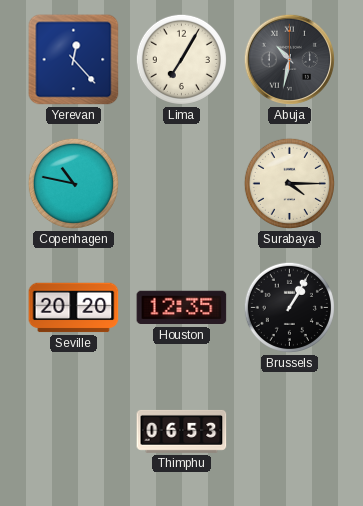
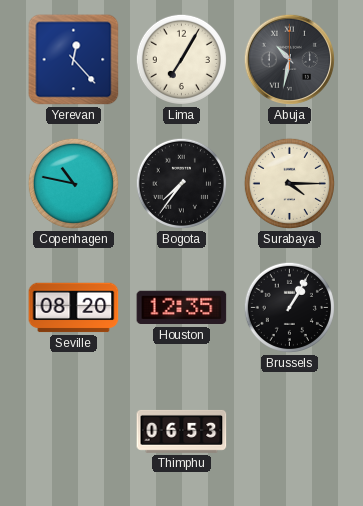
Bogota: none -> 7:36 (181, 183)
Seville: 20:20 -> 08:20 (74, 308)
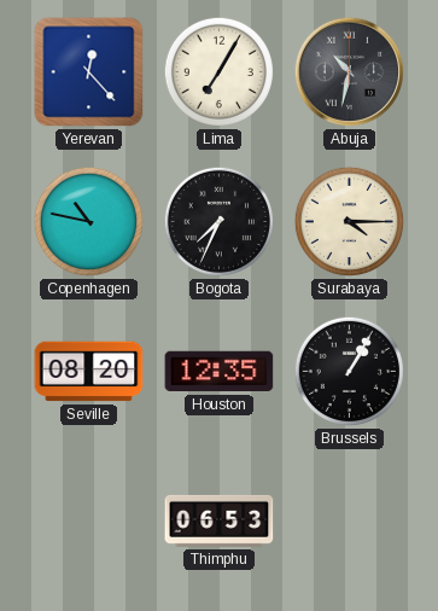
Bogota: 7:36 -> 7:34 (218, 221)
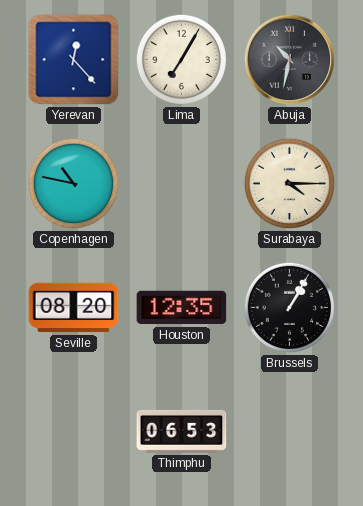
Bogota: 7:34 -> none (218, 221)
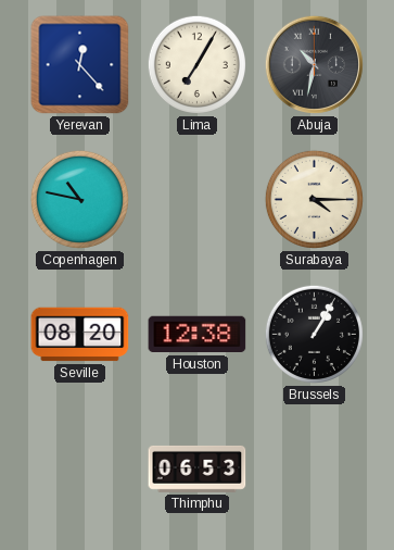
Houston: 12:35 -> 12:38 (198, 335)
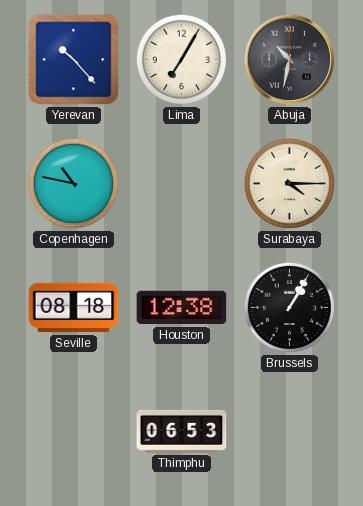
Yerevan: 12:23 -> 10:23 (74, 60)
Seville: 08:20 -> 08:18 (74, 308)
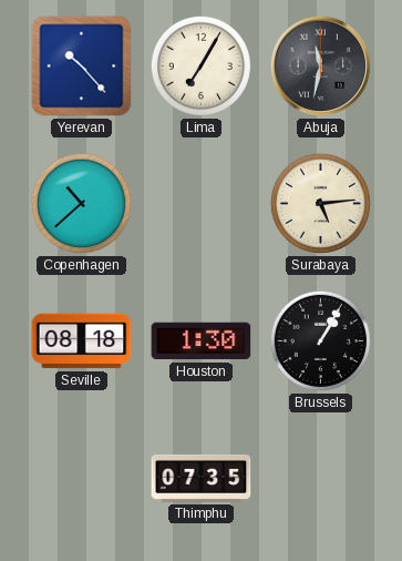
Abuja: 10:32 -> 11:32 (320, 65)
Copenhagen: 10:47 -> 10:38 (81, 203)
Surabaya: 4:15 -> 5:14 (320, 203)
Houston: 12:38 -> 1:30 (202, 341)
Thimphu: 06:53 -> 07:35 (202, 478)
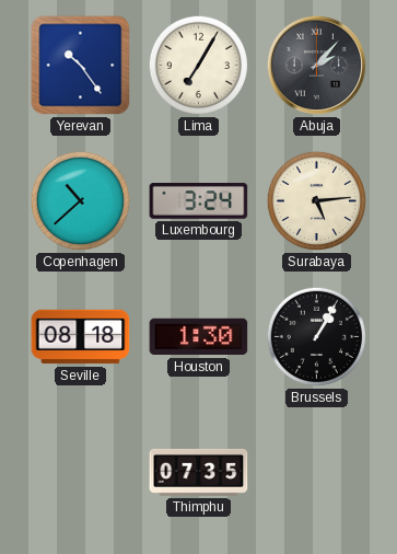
Yerevan: 10:23 -> 10:24 (81, 66)
Abuja: 11:32 -> 2:07 (316, 65)
Luxembourg: none -> 3:24 (199, 201)
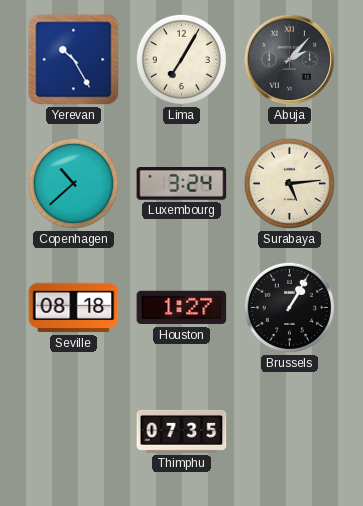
Yerevan: 10:24 -> 10:25 (74, 60)
Houston: 1:30 -> 1:27 (182, 308)
